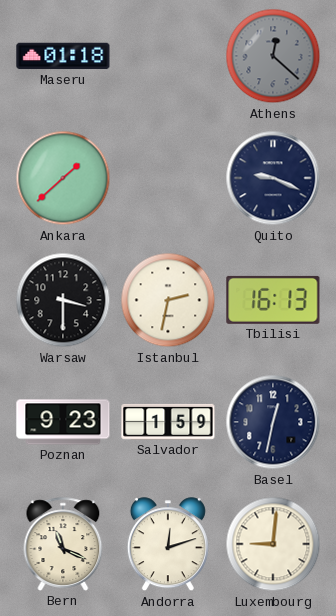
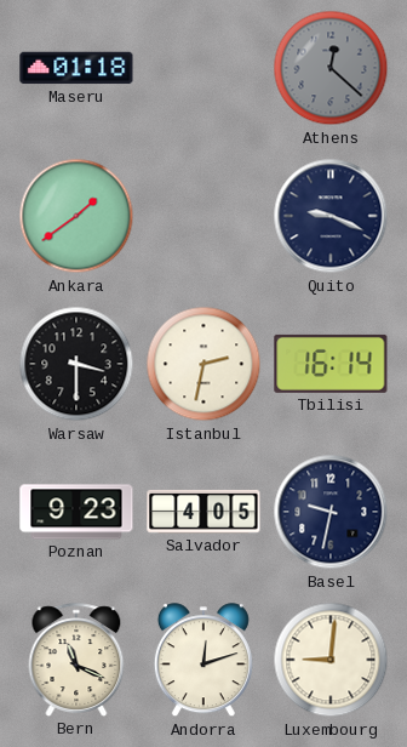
Ankara: 1:38 -> 1:39 (76, 216)
Tbilisi: 16:13 -> 16:14 (331, 364)
Salvador: 1:59 -> 4:05 (203, 512)
Basel: 12:32 -> 9:32 (331, 512)
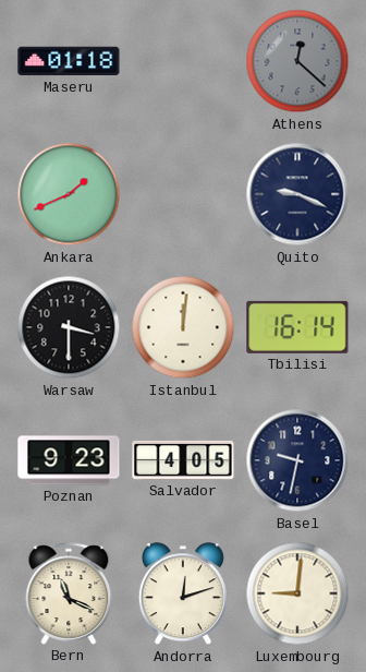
Ankara: 1:39 -> 1:41 (69, 194)
Istanbul: 2:32 -> 12:01 (183, 327)
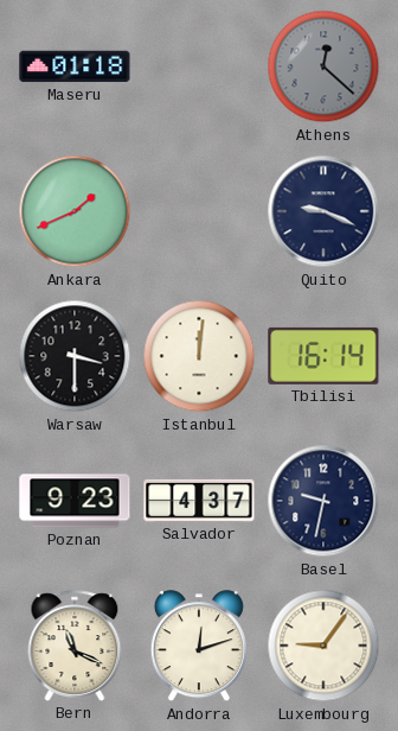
Salvador: 4:05 -> 4:37 (199, 501)
Luxembourg: 9:01 -> 9:06 (323, 646)
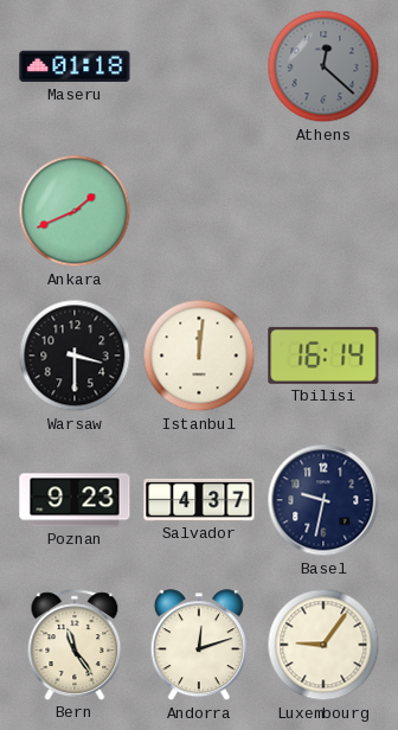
Quito: 9:19 -> none (323, 211)
Bern: 11:19 -> 11:24 (75, 645)
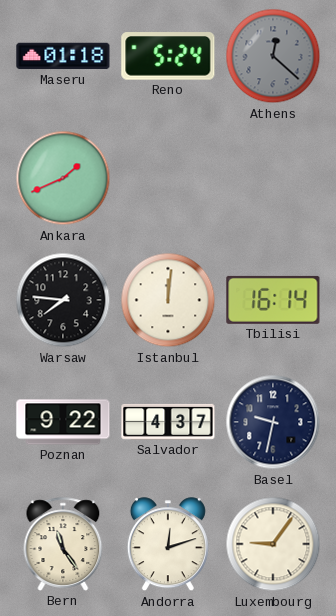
Reno: none -> 5:24 (168, 56)
Warsaw: 3:30 -> 7:46 (63, 300)
Poznan: 9:23 -> 9:22 (63, 422)
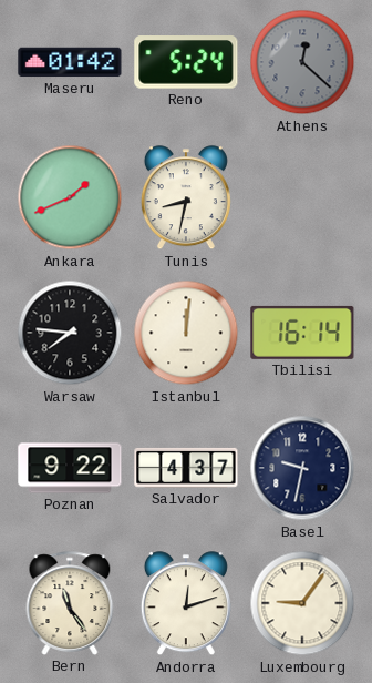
Maseru: 01:18 -> 01:42 (70, 62)
Tunis: none -> 8:32 (186, 198)
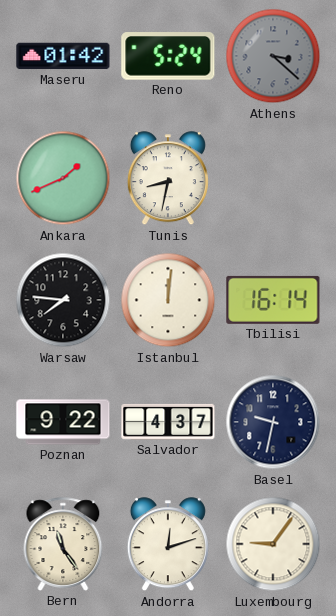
Athens: 12:22 -> 3:22 (273, 56)
